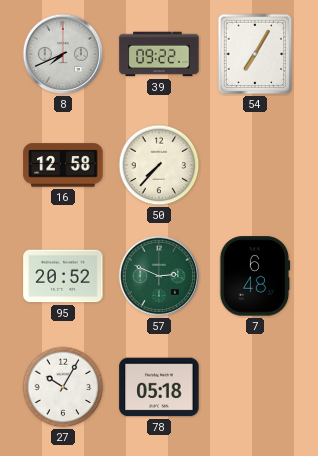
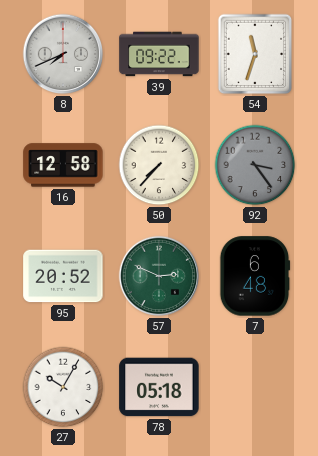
54: 7:05 -> 11:33 (255, 54)
92: none -> 3:24 (255, 165)
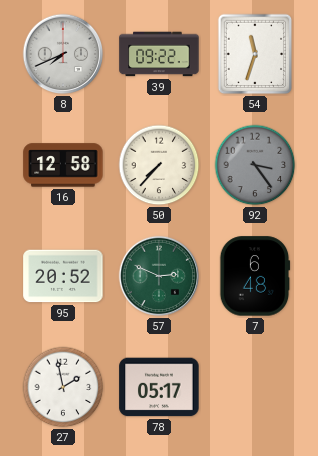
27: 10:05 -> 1:58 (63, 387)
78: 05:18 -> 05:17 (159, 387)
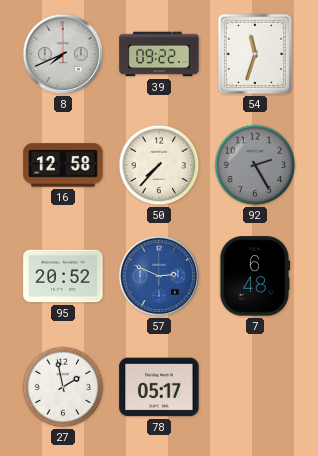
92: 3:24 -> 2:25 (255, 165)
57 dial: green -> blue (159, 276)
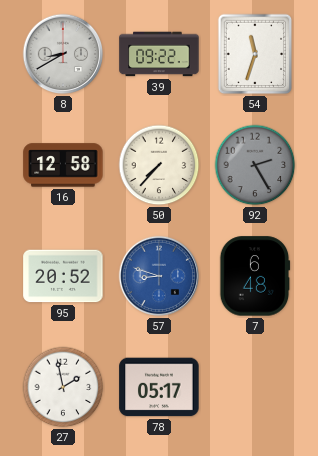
8: 7:41 -> 8:40 (63, 54)
57: 2:49 -> 8:48 (159, 276)
